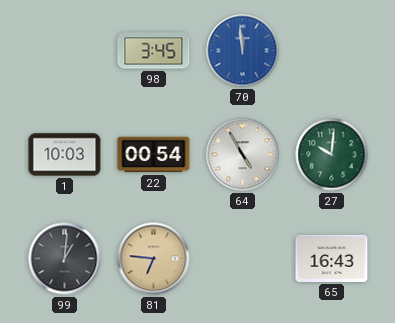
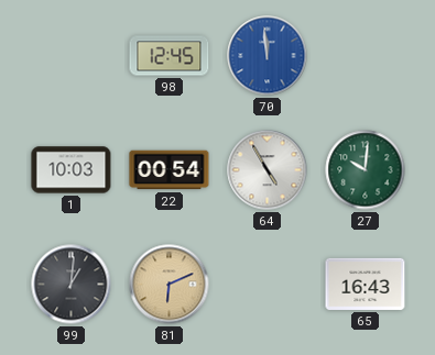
98: 3:45 -> 12:45 (170, 56)
81: 6:46 -> 6:11 (170, 285)
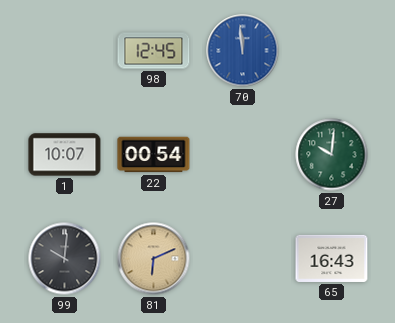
1: 10:03 -> 10:07 (65, 155)
64: 4:55 -> none (268, 170)
99: 1:01 -> 10:01 (65, 259)
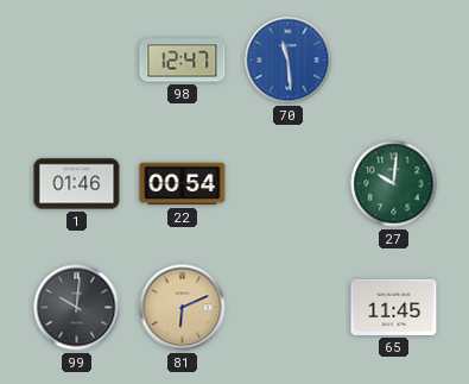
98: 12:45 -> 12:47 (183, 61)
70: 11:59 -> 11:29 (289, 61)
1: 10:07 -> 01:46 (77, 184)
65: 16:43 -> 11:45 (394, 307)
